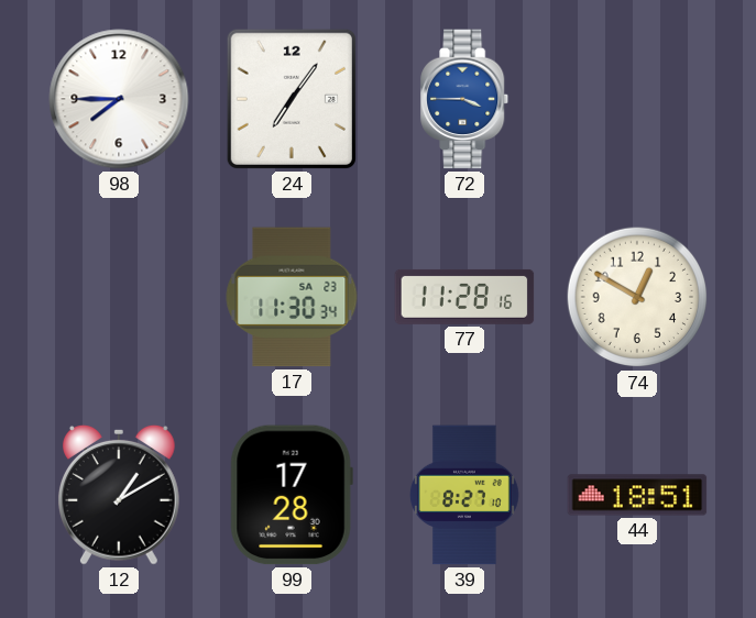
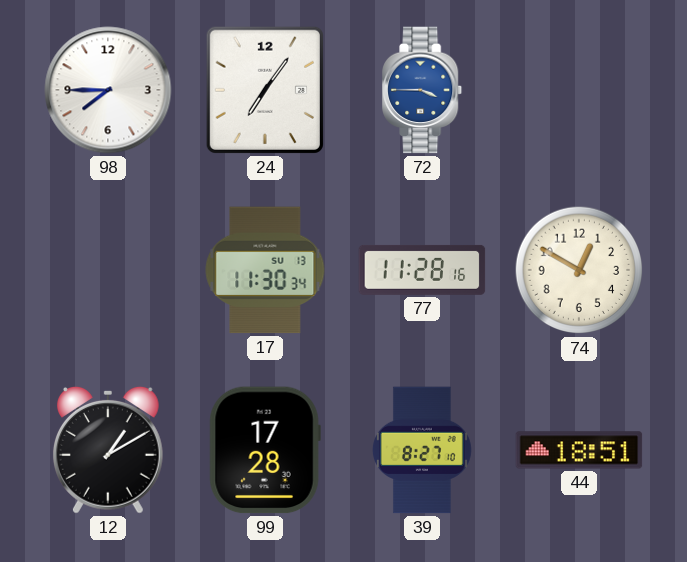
17 date: SA 23 -> SU 13 (265, 270)
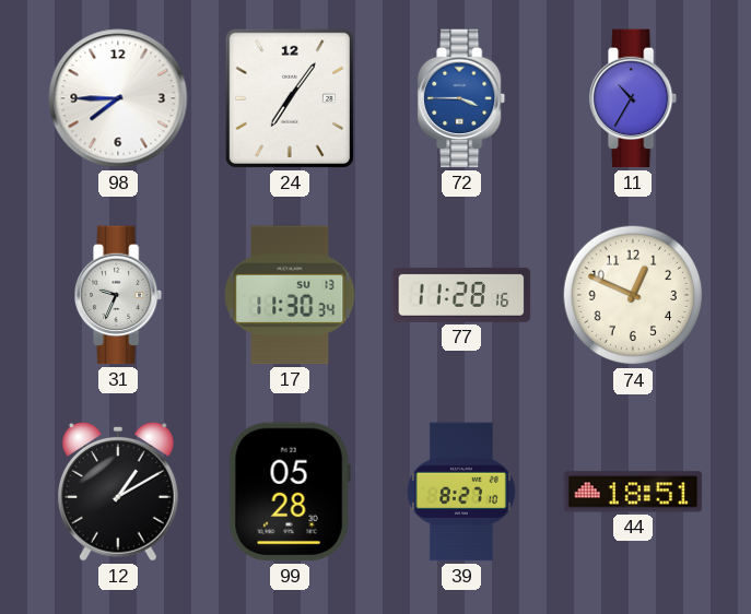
11: none -> 10:35 (634, 98)
31: none -> 9:34 (119, 295)
74: 12:50 -> 12:49 (633, 295)
99: 17:28 -> 05:28 (290, 492)
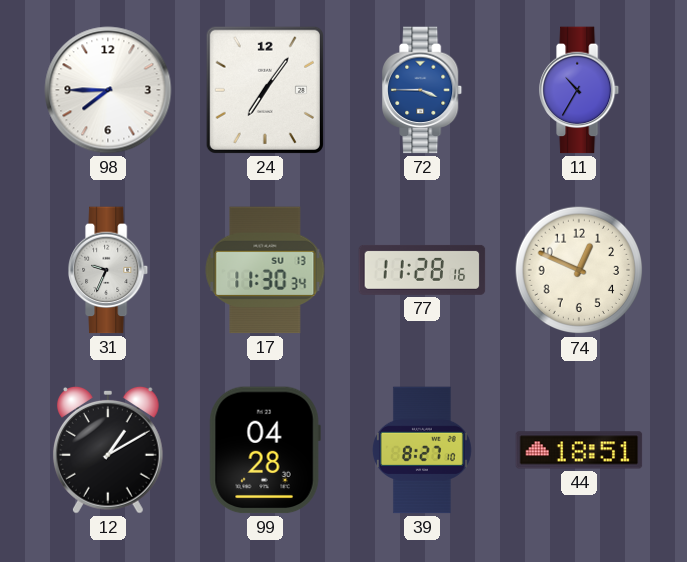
99: 05:28 -> 04:28 (265, 450)
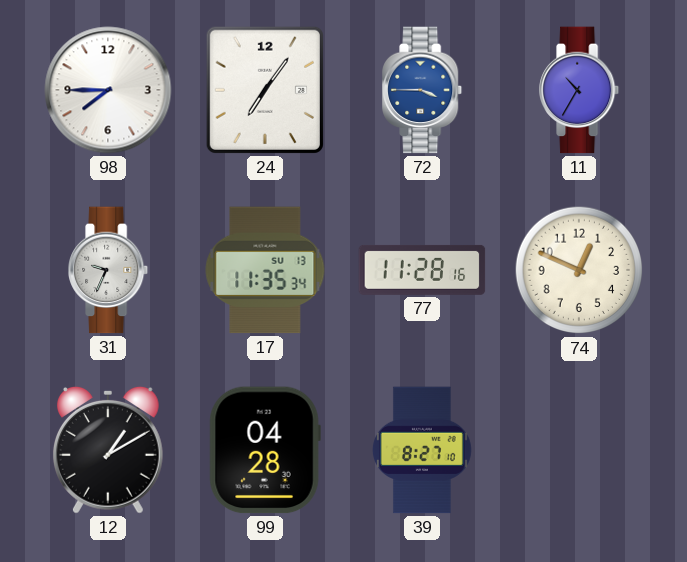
17: 11:30 -> 11:35 (265, 270)
44: 18:51 -> none (579, 450)
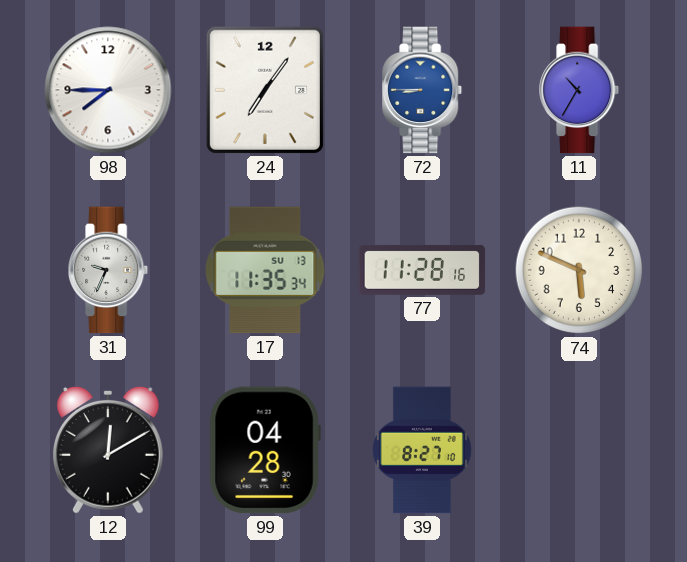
72: 3:45 -> 8:45 (423, 90)
74: 12:49 -> 5:49 (579, 270)
12: 1:10 -> 12:10 (108, 450)
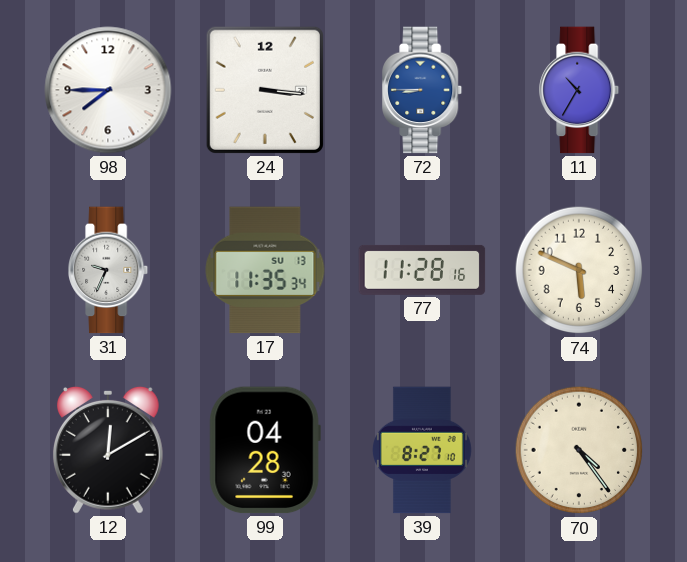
24: 7:06 -> 3:16 (265, 90)
70: none -> 4:24 (579, 450)
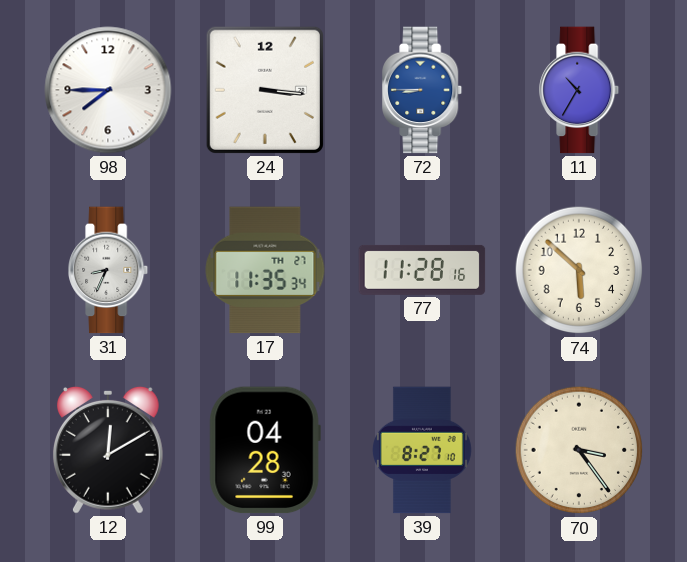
31: 9:34 -> 8:34 (109, 270)
17 date: SU 13 -> TH 27 (265, 270)
74: 5:49 -> 5:52 (579, 270)
70: 4:24 -> 3:24 (579, 450)
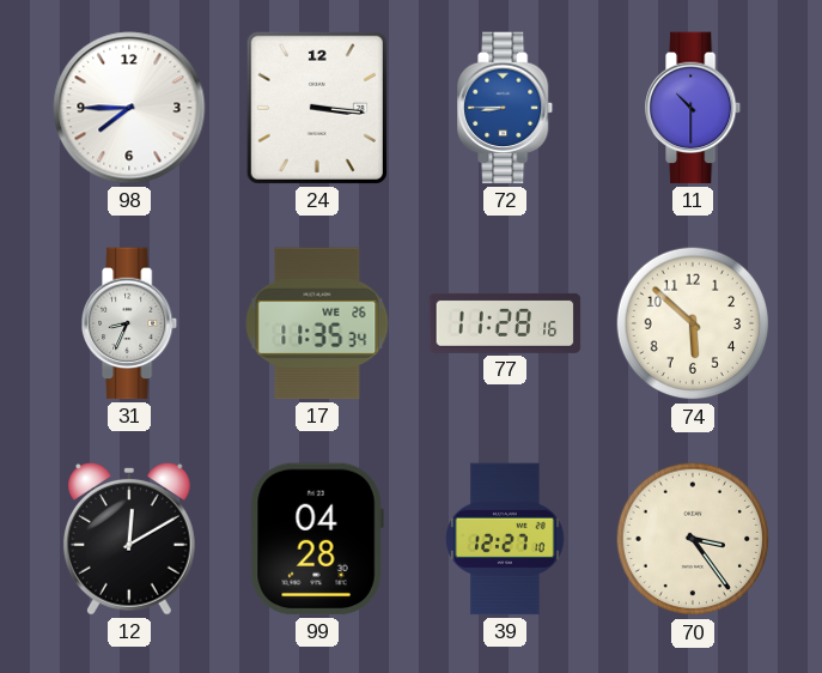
11: 10:35 -> 10:30 (694, 108)
17 date: TH 27 -> WE 26 (317, 323)
39: 8:27 -> 12:27 (505, 539)
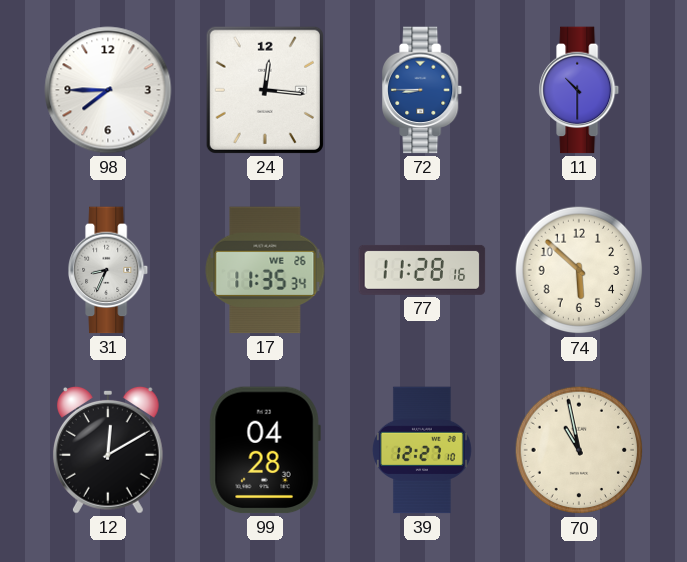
24: 3:16 -> 12:16 (265, 90)
70: 3:24 -> 10:58 (579, 450)
